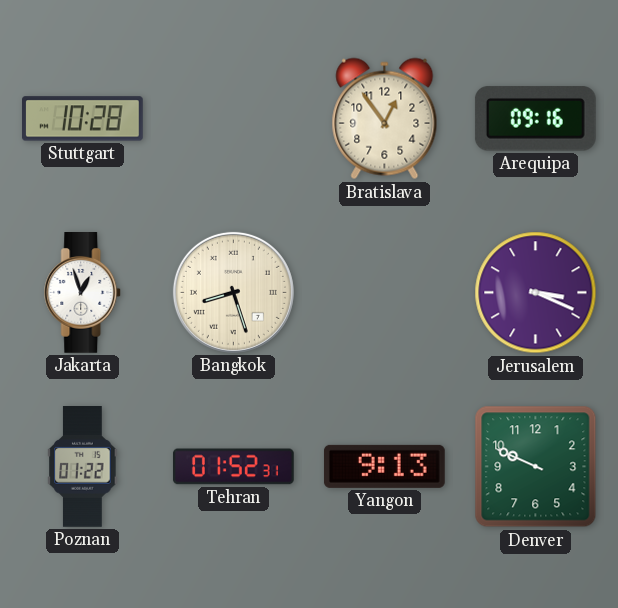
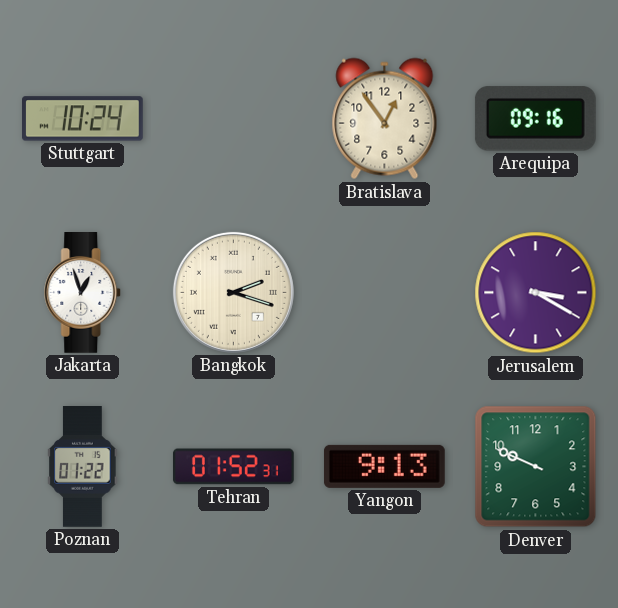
Stuttgart: 10:28 -> 10:24 (83, 119)
Bangkok: 8:27 -> 2:18 (233, 292)
Jerusalem: 3:19 -> 3:20 (536, 293)
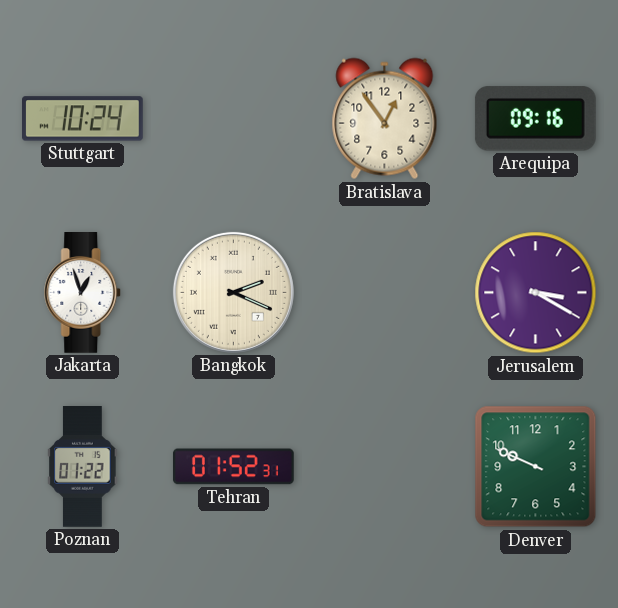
Bangkok: 2:18 -> 2:19 (233, 292)
Yangon: 9:13 -> none (384, 466)
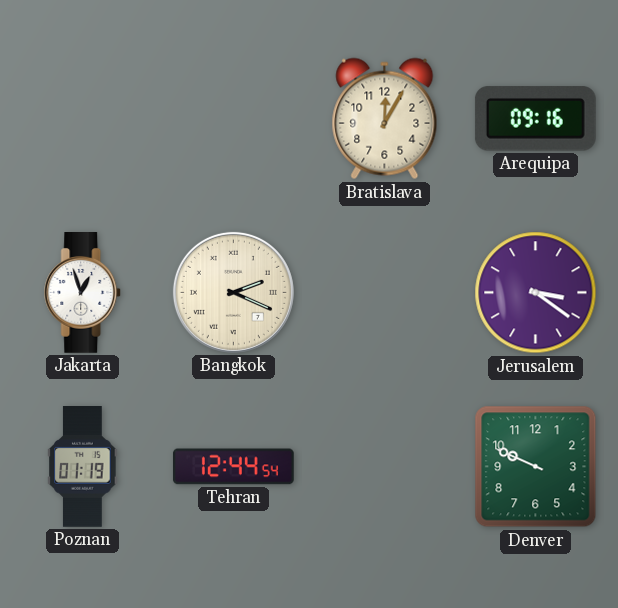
Stuttgart: 10:24 -> none (83, 119)
Bratislava: 12:54 -> 12:05 (385, 119)
Jerusalem: 3:20 -> 3:21 (536, 293)
Poznan: 01:22 -> 01:19 (83, 467)
Tehran: 01:52 -> 12:44 (233, 467)
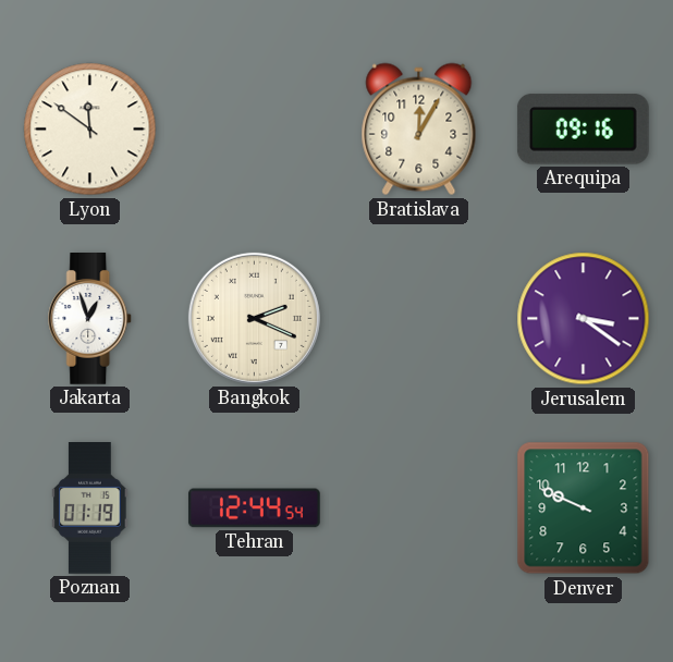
Lyon: none -> 11:51 (90, 130)
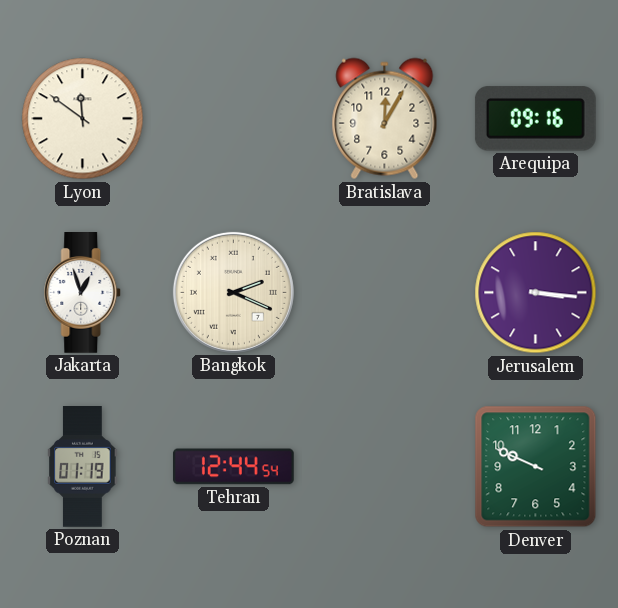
Jerusalem: 3:21 -> 3:16 (536, 293)
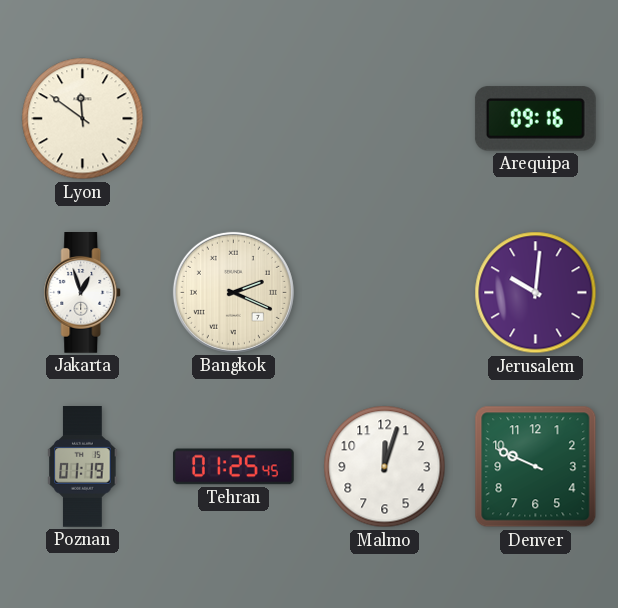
Bratislava: 12:05 -> none (385, 119)
Jerusalem: 3:16 -> 10:01 (536, 293)
Tehran: 12:44 -> 01:25 (233, 467)
Malmo: none -> 12:03 (385, 467)
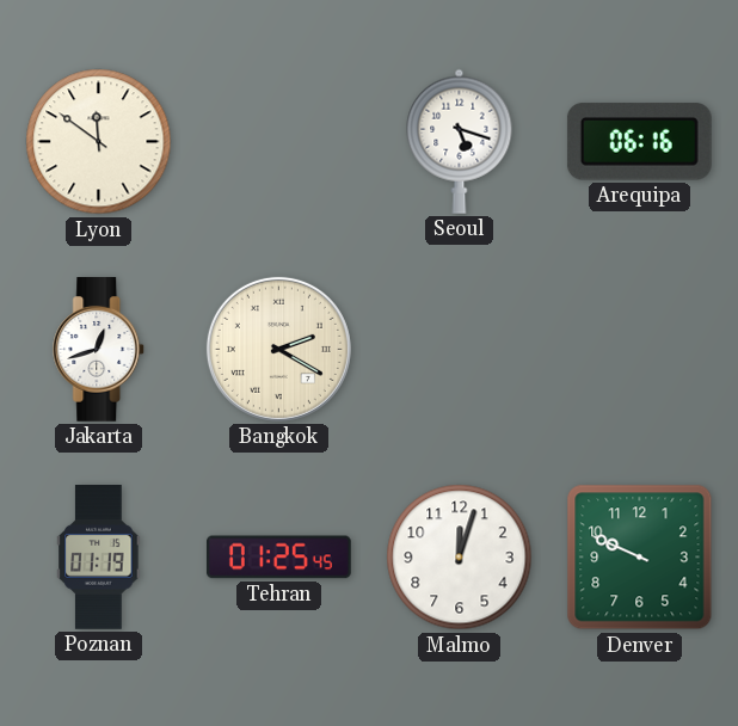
Seoul: none -> 5:18 (460, 141)
Arequipa: 09:16 -> 06:16 (639, 142)
Jakarta: 12:57 -> 12:42 (99, 350)
Bangkok: 2:19 -> 2:20 (278, 349)
Jerusalem: 10:01 -> none (536, 293)
